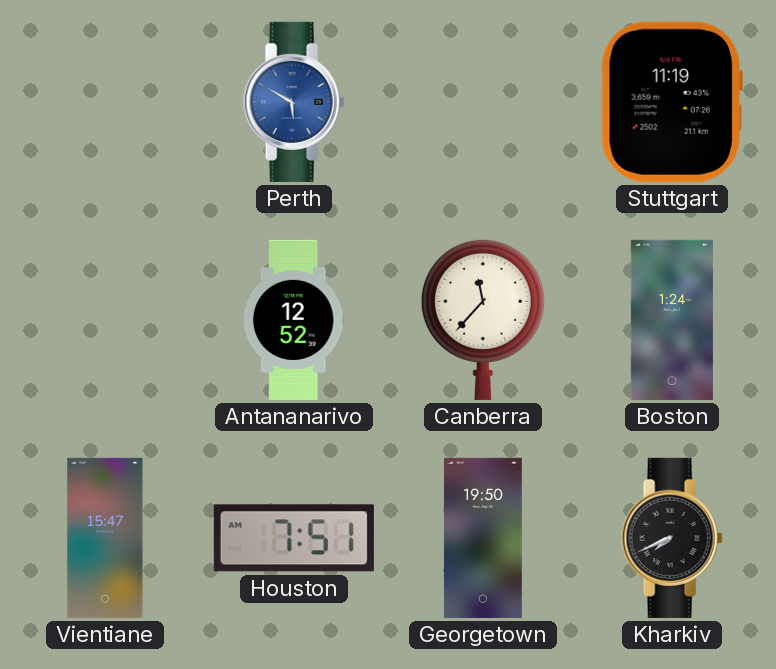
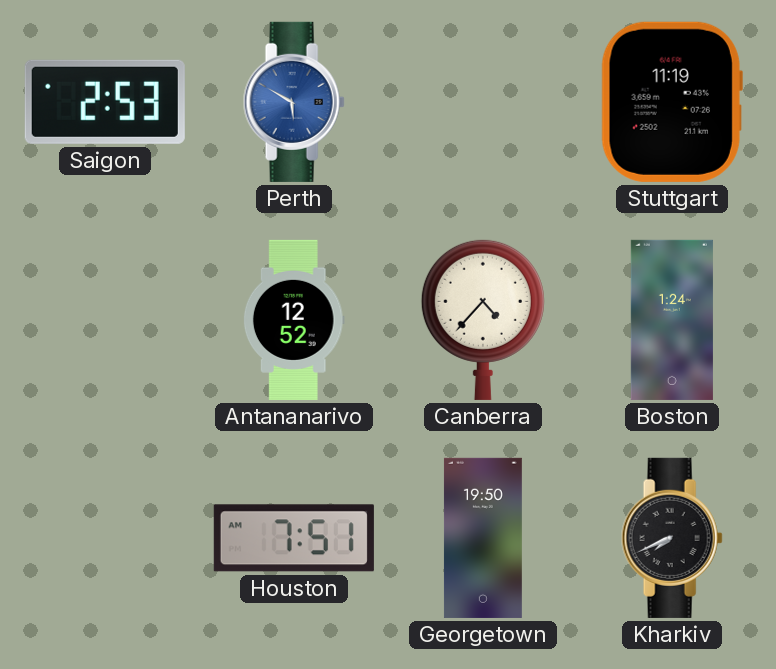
Saigon: none -> 2:53 (105, 102)
Canberra: 11:37 -> 4:37 (483, 319)
Vientiane: 15:47 -> none (105, 538)
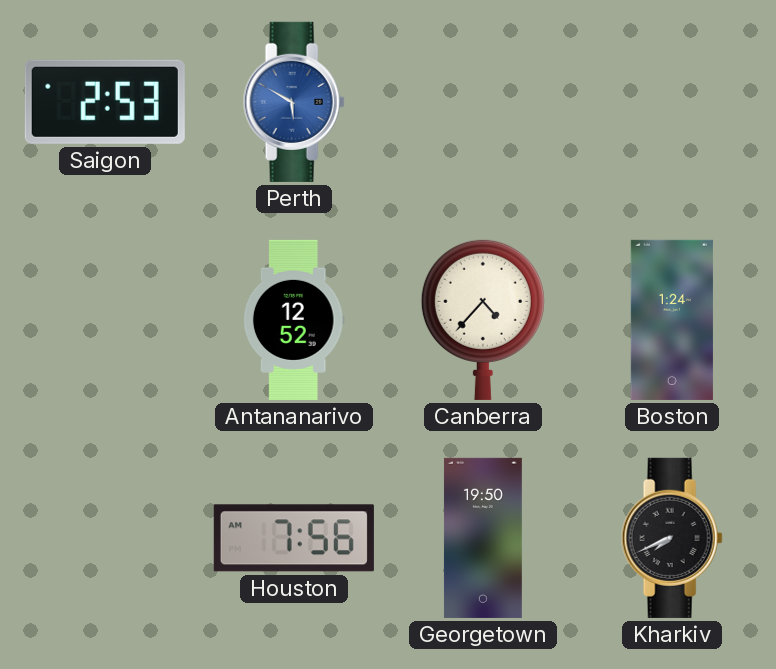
Stuttgart: 11:19 -> none (672, 102)
Houston: 7:51 -> 7:56 (294, 538)
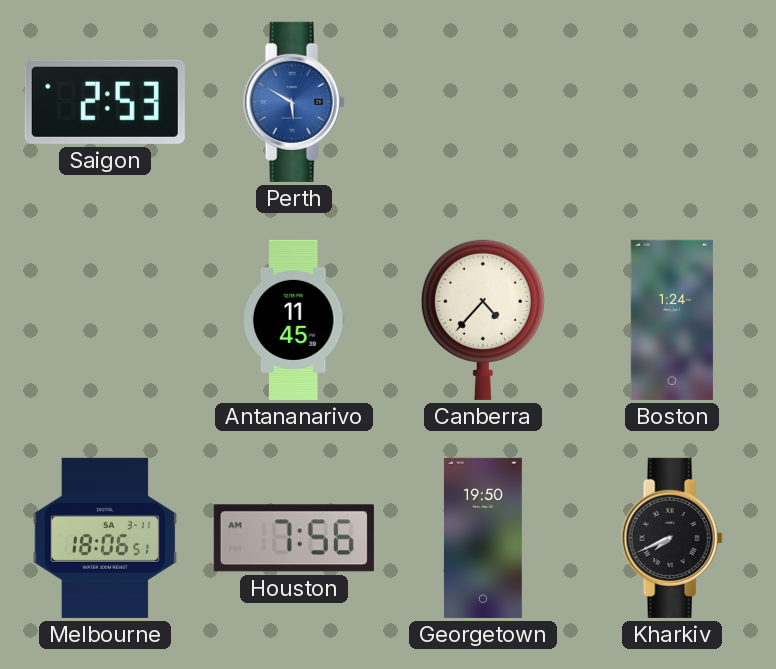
Antananarivo: 12:52 -> 11:45 (294, 320)
Melbourne: none -> 18:06 (105, 538)
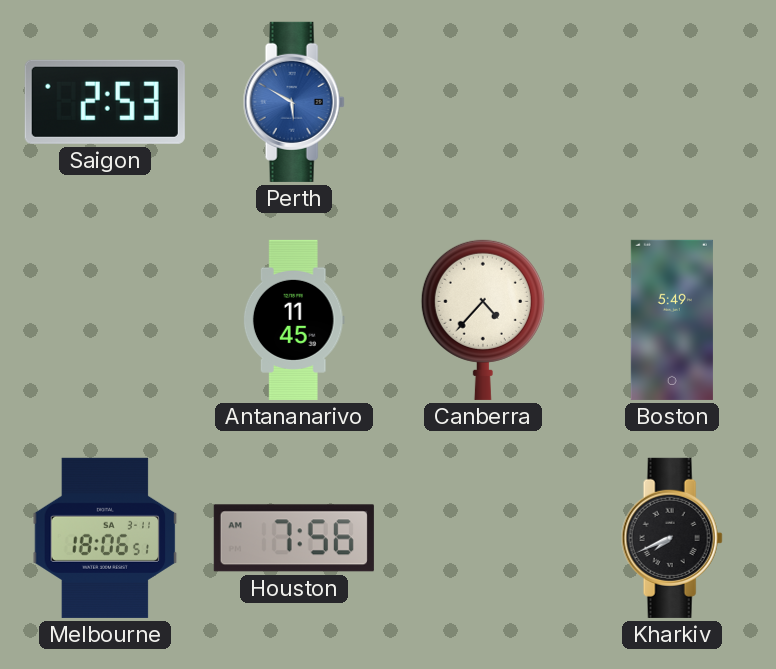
Boston: 1:24 -> 5:49 (672, 320)
Georgetown: 19:50 -> none (483, 538)
